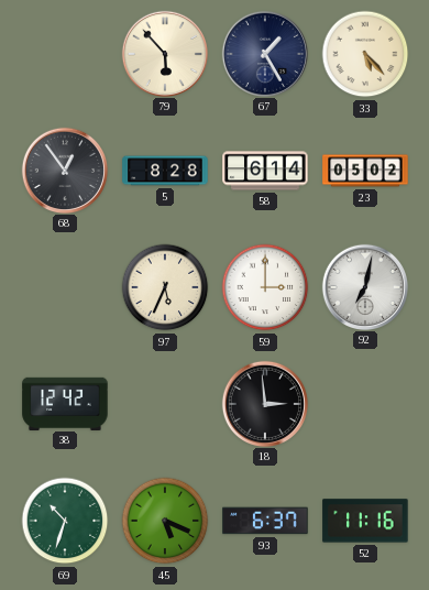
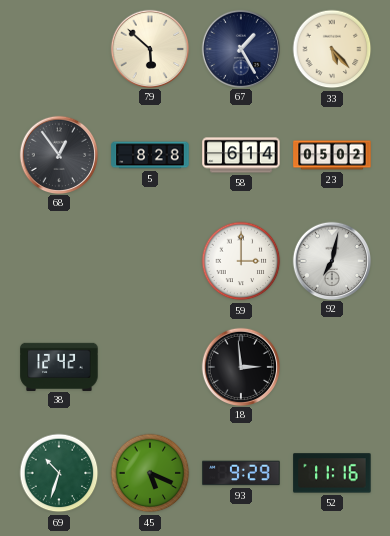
79: 5:53 -> 5:52 (149, 48)
97: 5:34 -> none (165, 287)
93: 6:37 -> 9:29 (241, 473)
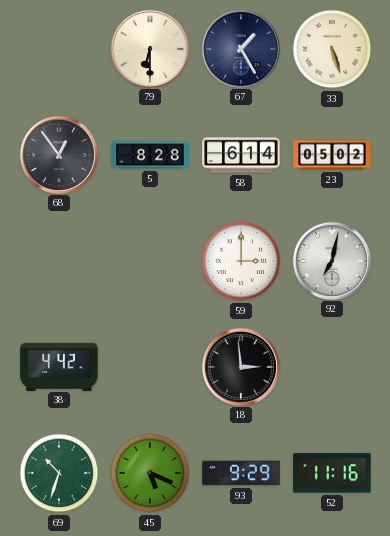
79: 5:52 -> 6:30 (149, 48)
33: 5:23 -> 5:27 (332, 49)
38: 12:42 -> 4:42 (59, 366)
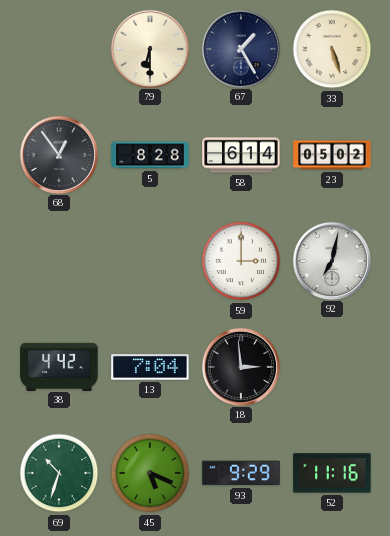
13: none -> 7:04 (150, 367)
